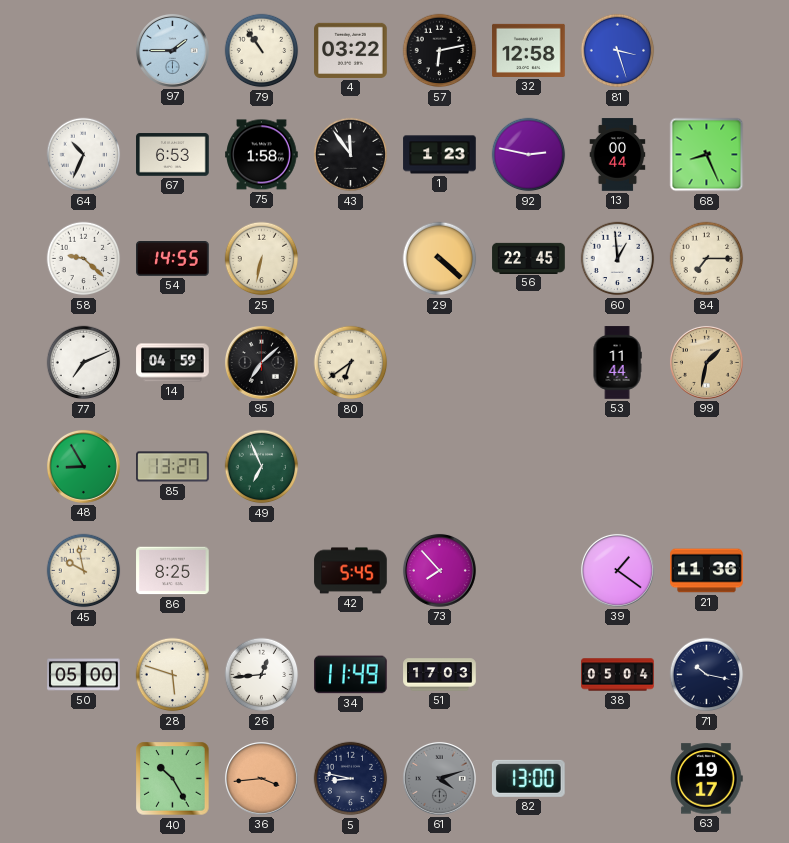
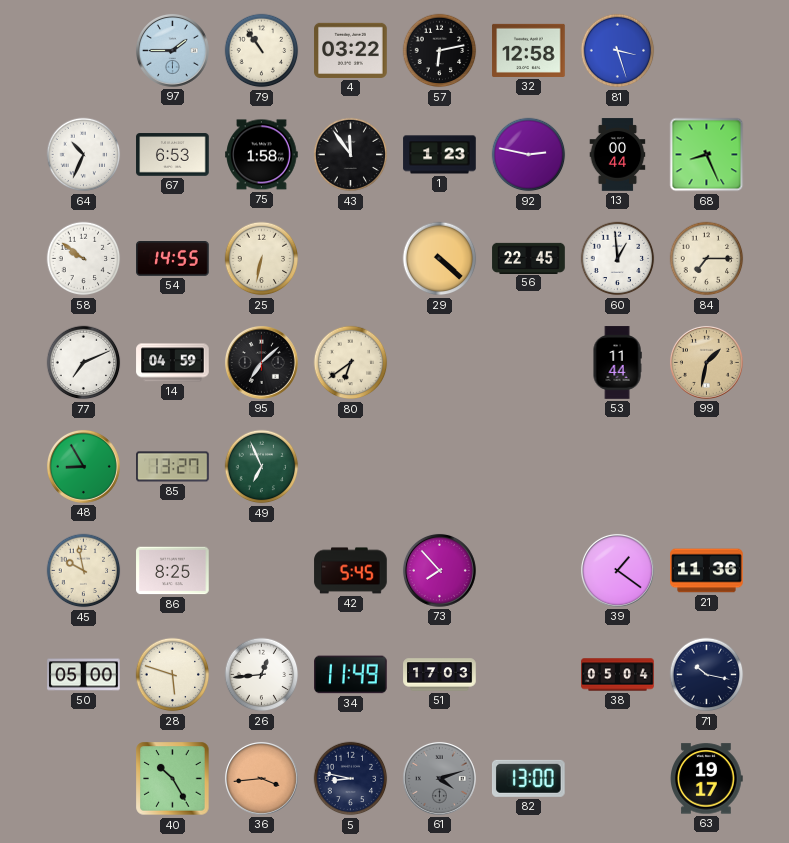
58: 9:22 -> 9:51 (84, 259)
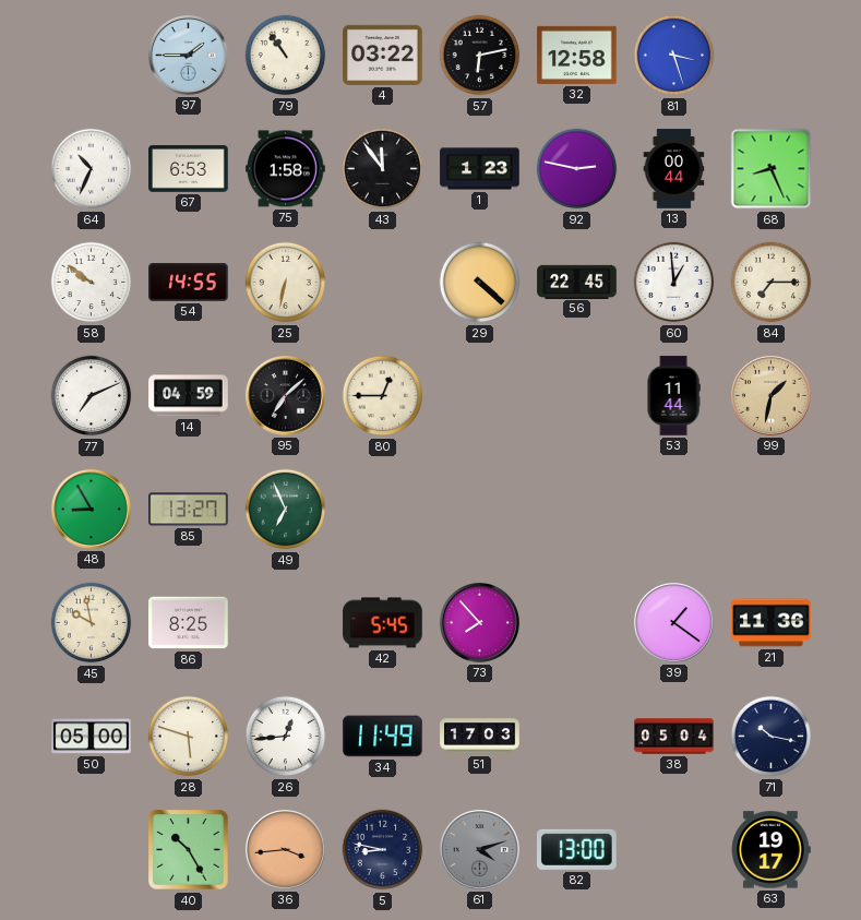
80: 6:39 -> 12:45 (383, 396)
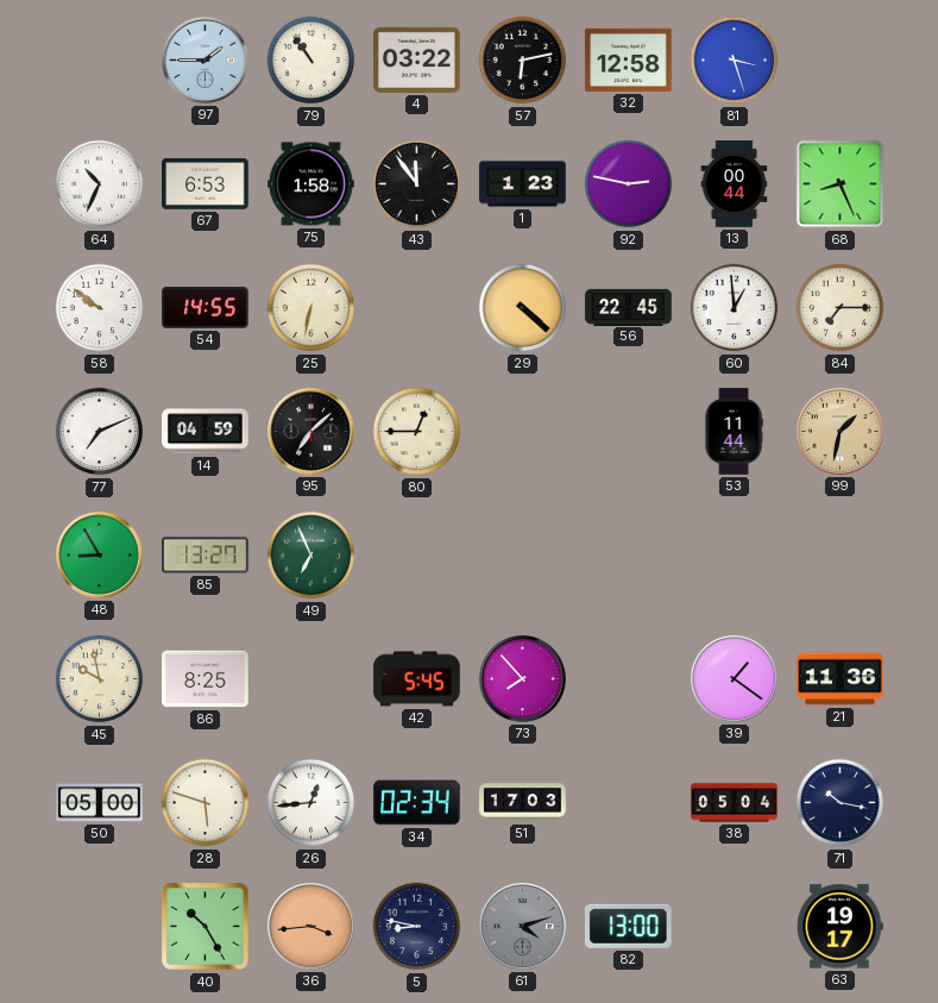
34: 11:49 -> 02:34 (417, 803)
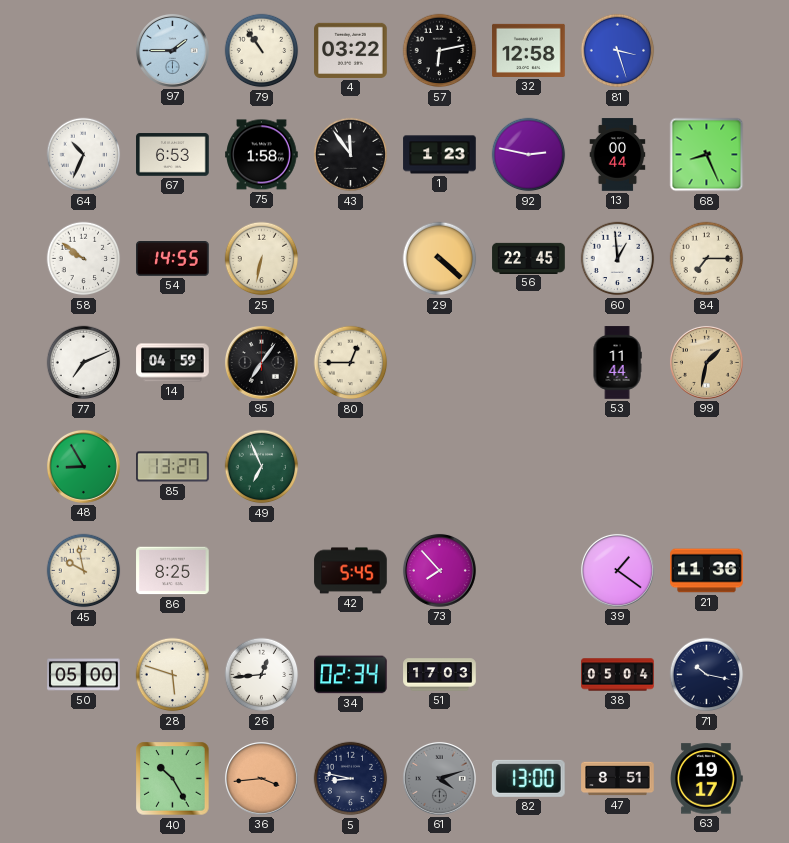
95: 7:08 -> 7:06 (261, 362)
47: none -> 8:51 (618, 779)
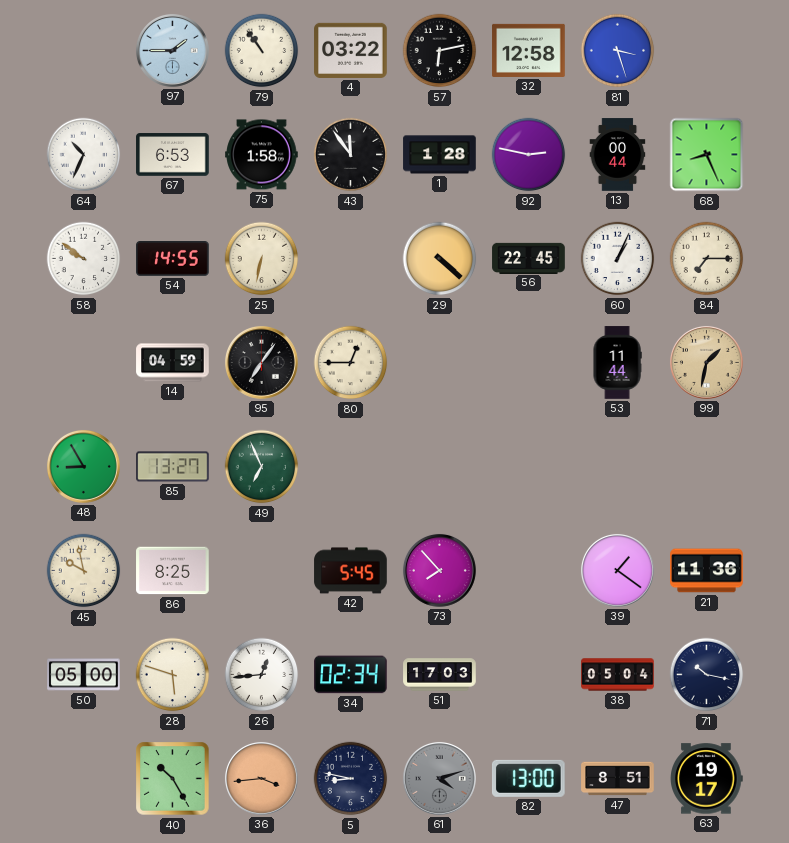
1: 1:23 -> 1:28 (440, 155)
60: 12:59 -> 1:04 (618, 259)
77: 7:11 -> none (84, 363)
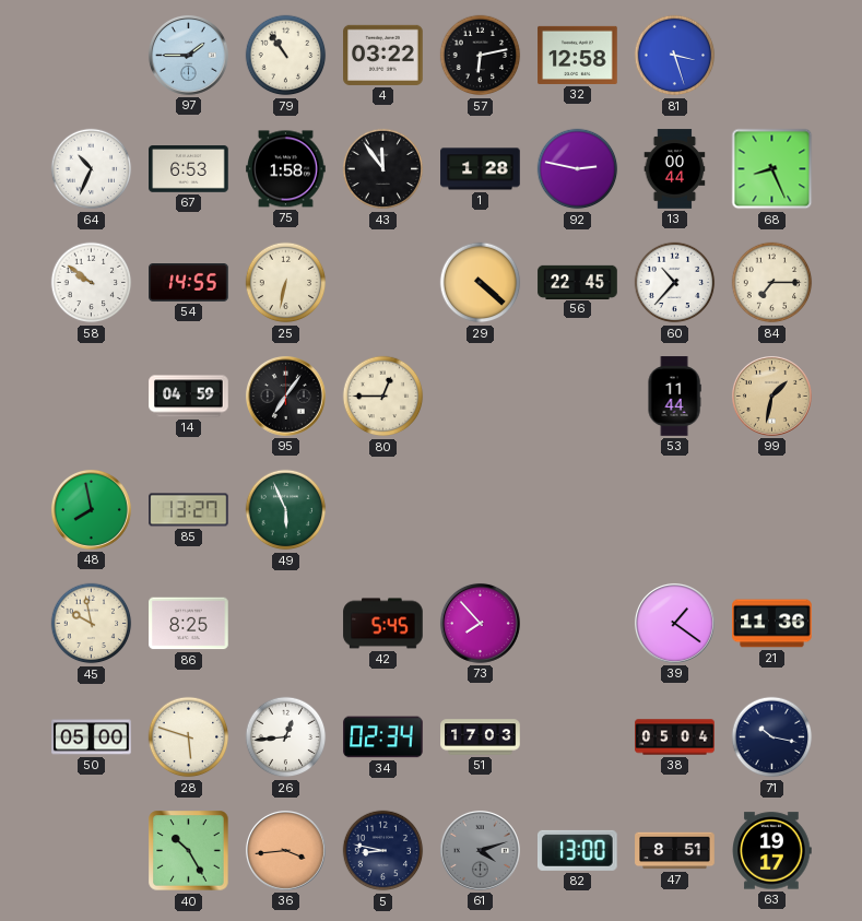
60: 1:04 -> 10:37 (675, 283)
48: 8:55 -> 7:58 (91, 509)
49: 6:56 -> 5:56 (286, 510)
